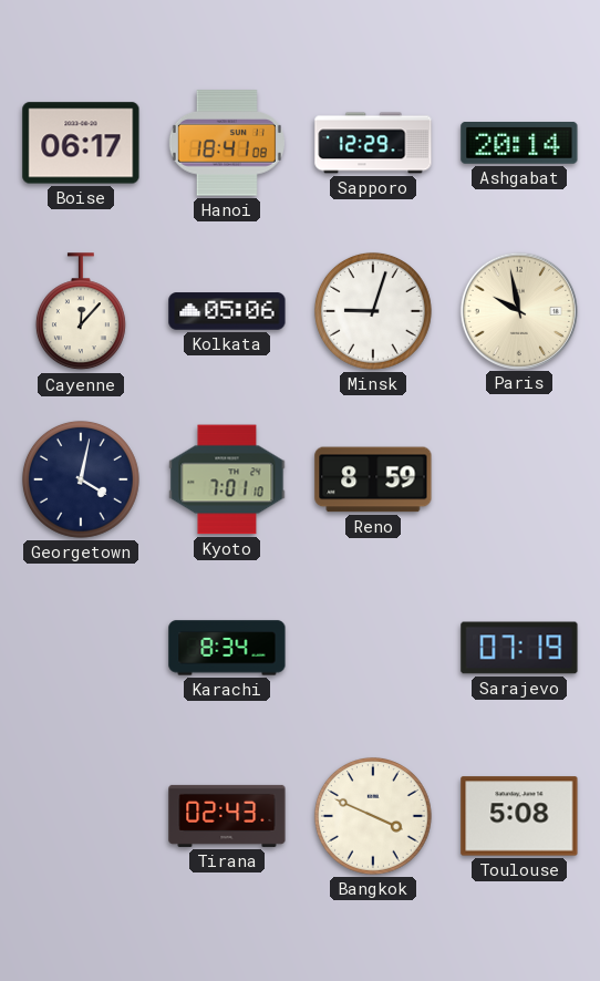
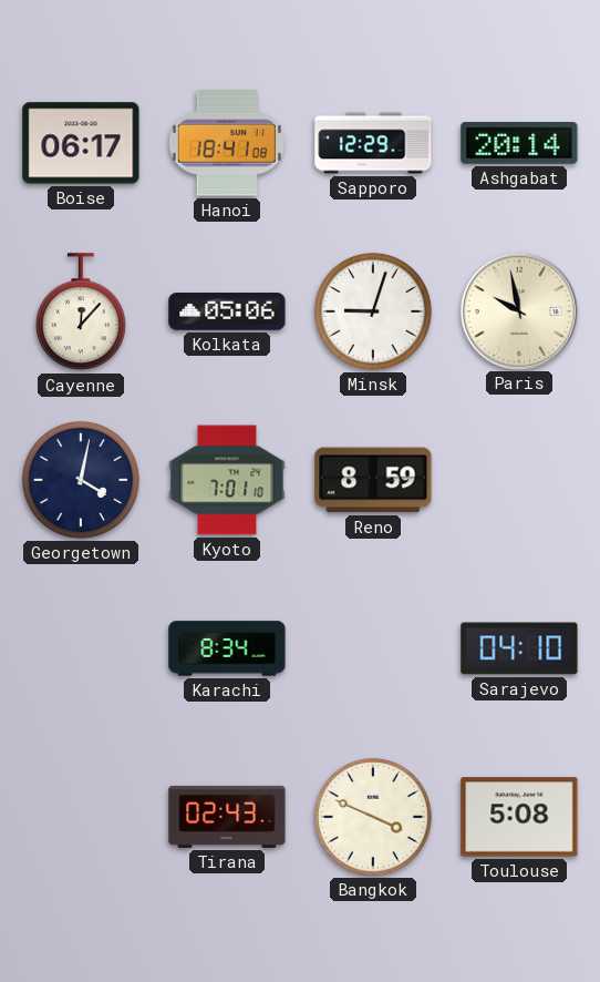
Sarajevo: 07:19 -> 04:10 (519, 648)
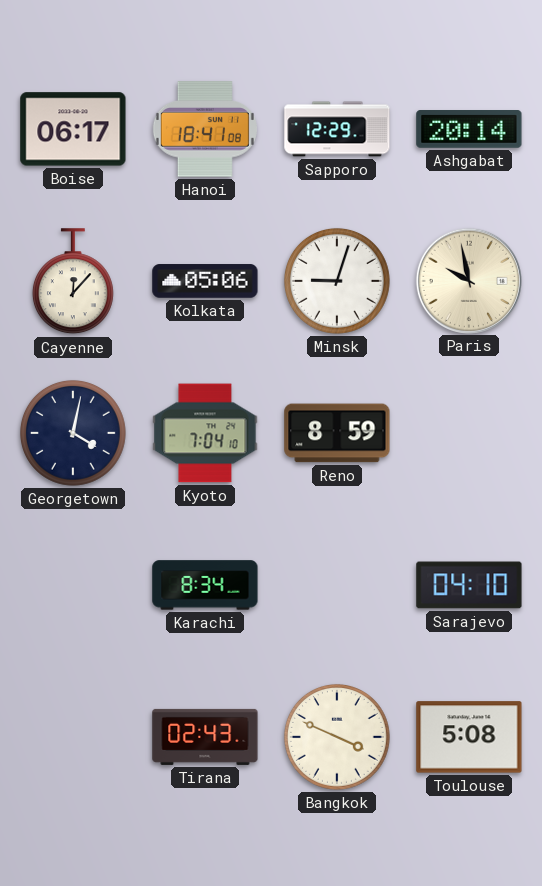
Kyoto: 7:01 -> 7:04 (205, 433)
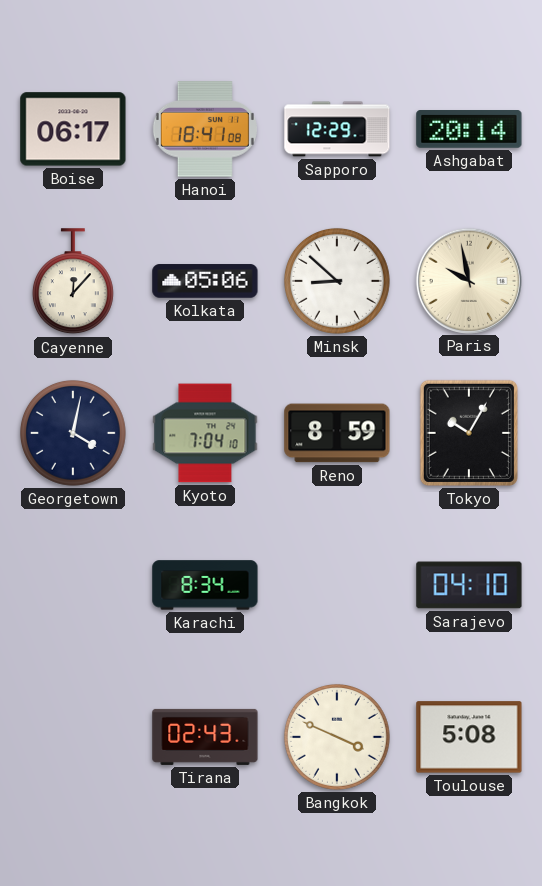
Minsk: 9:03 -> 8:52 (337, 281)
Tokyo: none -> 10:05 (469, 433)
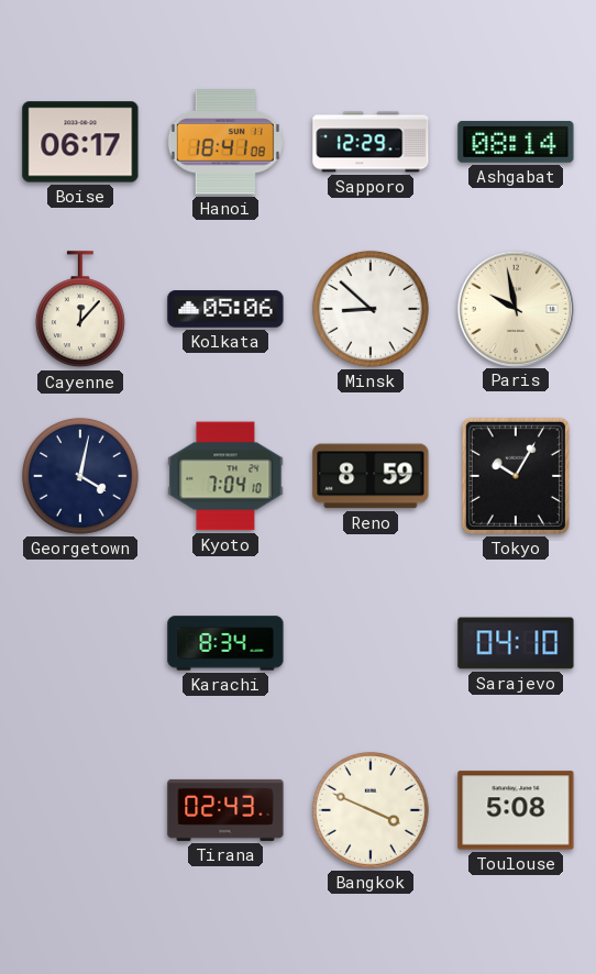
Ashgabat: 20:14 -> 08:14 (516, 143)
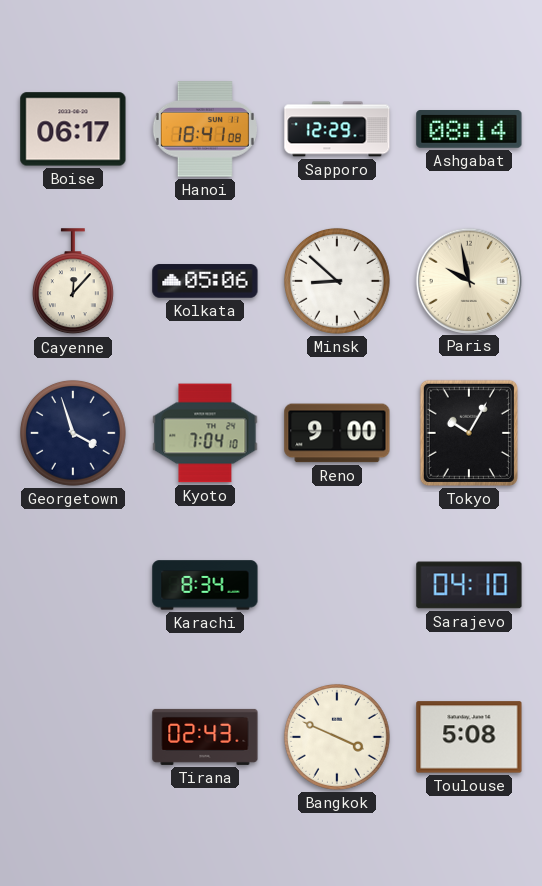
Georgetown: 4:02 -> 3:57 (73, 433)
Reno: 8:59 -> 9:00 (337, 433)
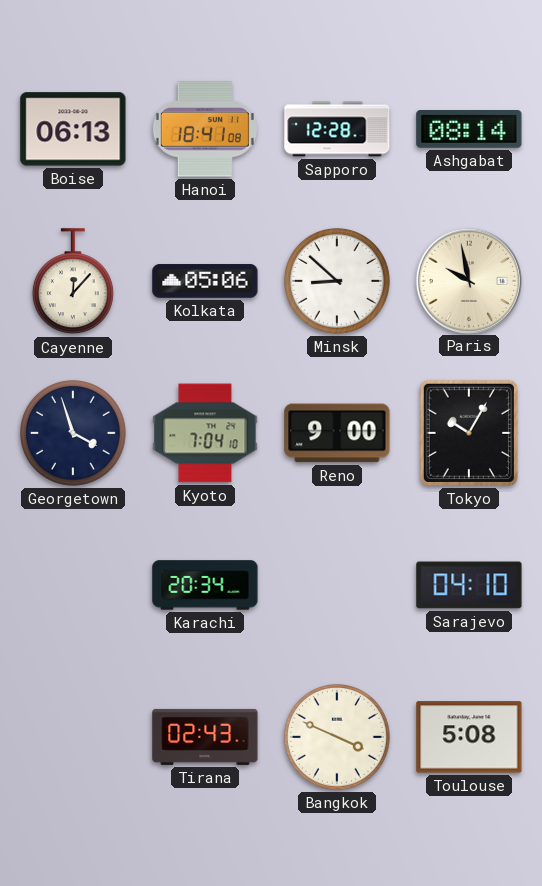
Boise: 06:17 -> 06:13 (73, 129)
Sapporo: 12:29 -> 12:28 (337, 129)
Karachi: 8:34 -> 20:34 (205, 585)
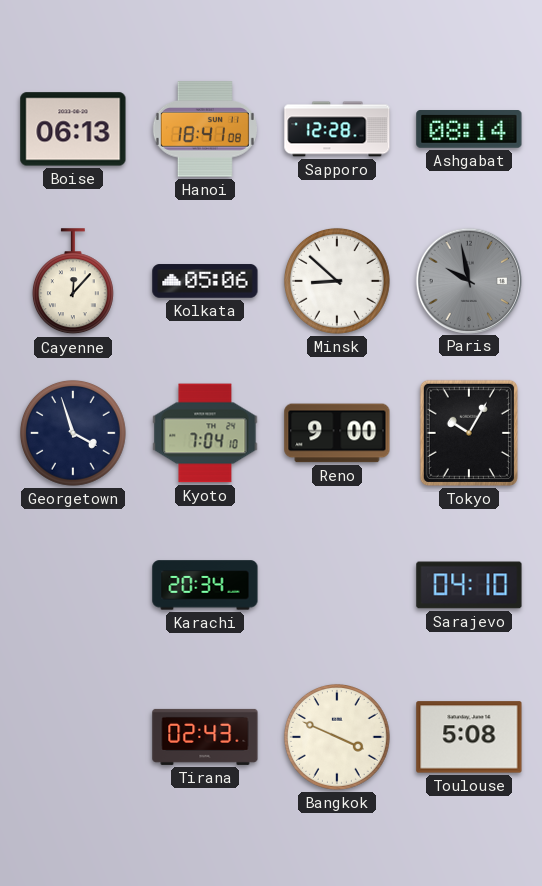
Paris dial: cream -> grey (468, 280)
